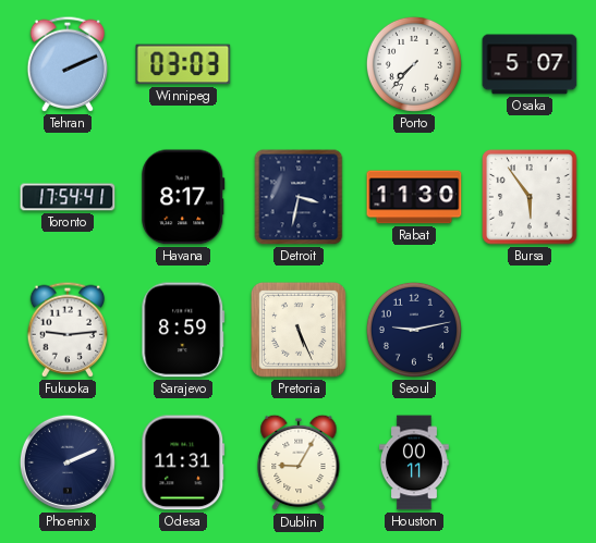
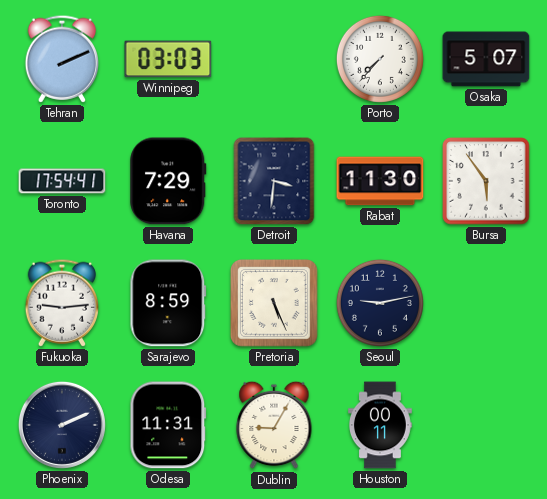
Havana: 8:17 -> 7:29 (168, 181)
Detroit: 3:32 -> 3:31 (274, 181)
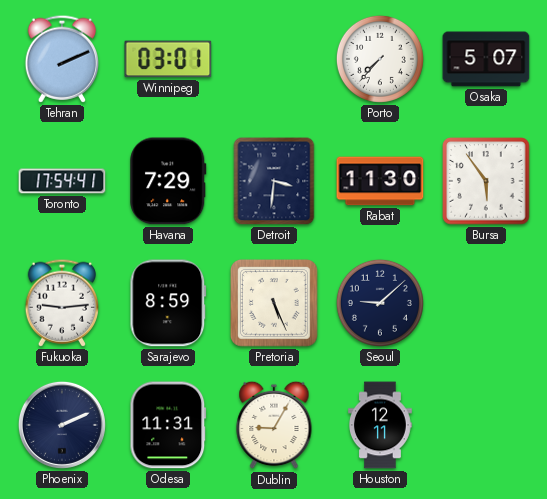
Winnipeg: 03:03 -> 03:01 (168, 59)
Seoul: 9:13 -> 9:08 (380, 303)
Houston: 00:11 -> 12:11 (381, 425)
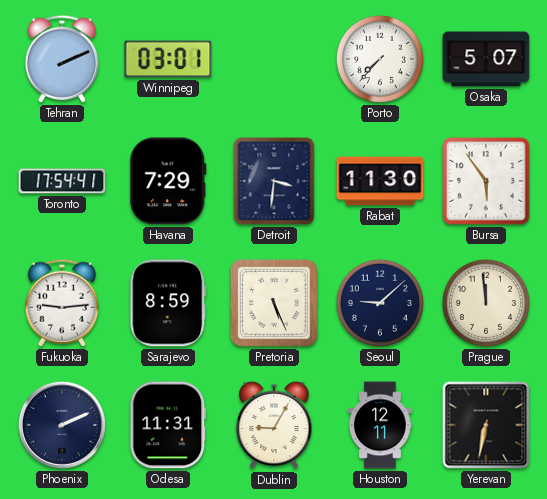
Prague: none -> 11:59 (486, 303)
Yerevan: none -> 6:32 (486, 425)
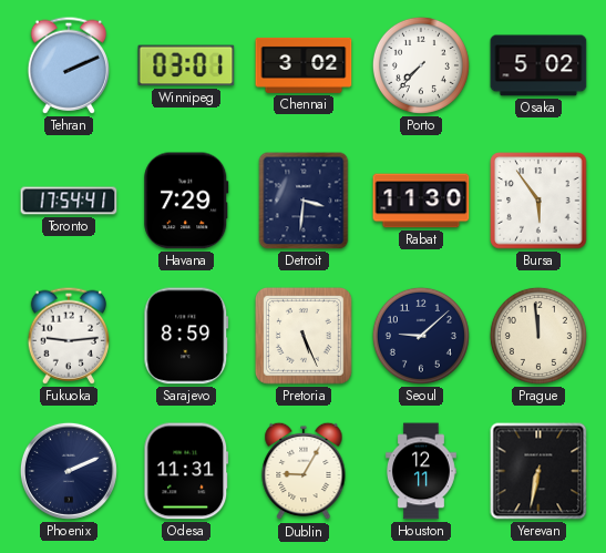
Chennai: none -> 3:02 (304, 65)
Osaka: 5:07 -> 5:02 (538, 65)
